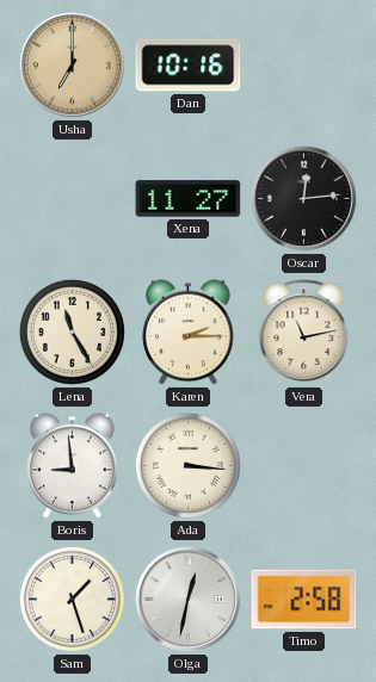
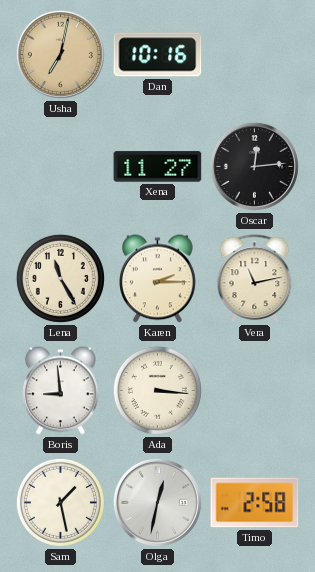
Usha: 7:00 -> 7:02 (60, 54)
Sam: 1:27 -> 1:28 (60, 502)
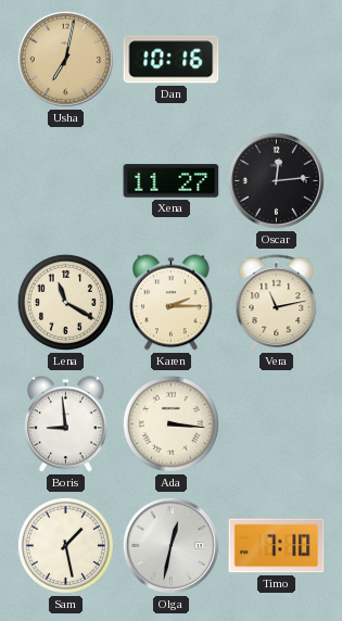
Lena: 11:25 -> 11:20 (65, 302)
Timo: 2:58 -> 7:10 (277, 546)
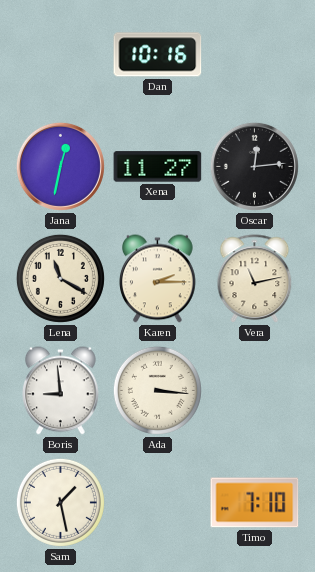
Usha: 7:02 -> none (65, 59)
Jana: none -> 12:32 (60, 166)
Olga: 12:32 -> none (170, 545)
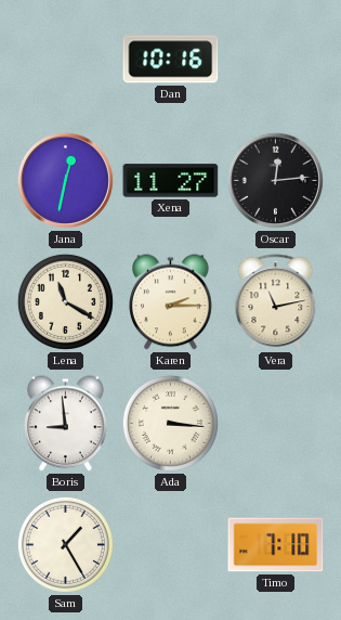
Sam: 1:28 -> 1:25 (65, 544)
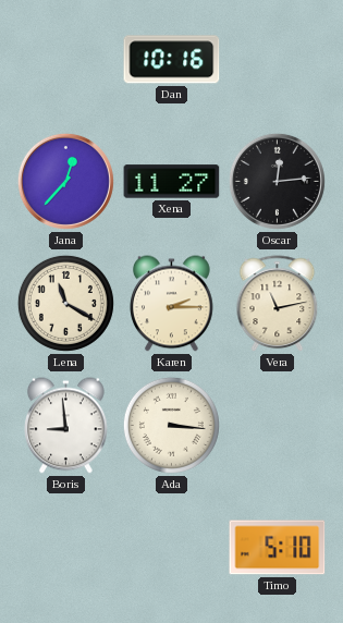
Jana: 12:32 -> 12:37 (65, 181)
Sam: 1:25 -> none (65, 544)
Timo: 7:10 -> 5:10 (278, 548)
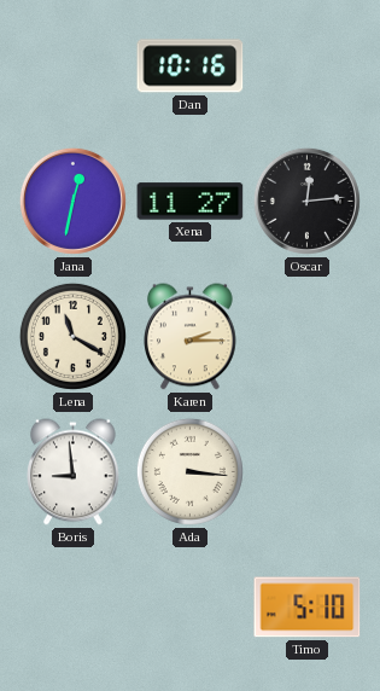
Jana: 12:37 -> 12:32 (72, 201)
Vera: 11:13 -> none (278, 304)
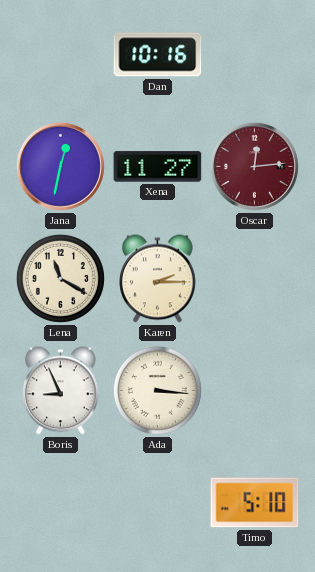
Oscar dial: black -> burgundy (254, 166)
Boris: 8:59 -> 8:56 (61, 391)
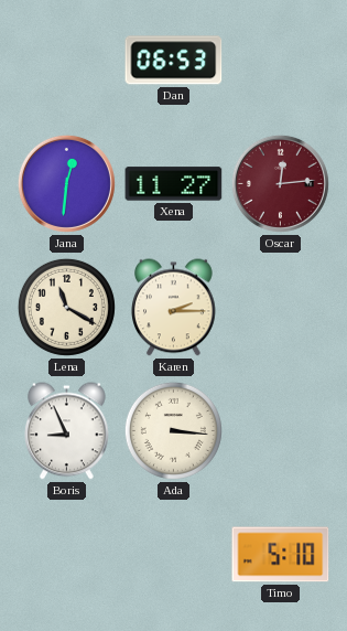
Dan: 10:16 -> 06:53 (174, 61)
Jana: 12:32 -> 12:31 (66, 183)
